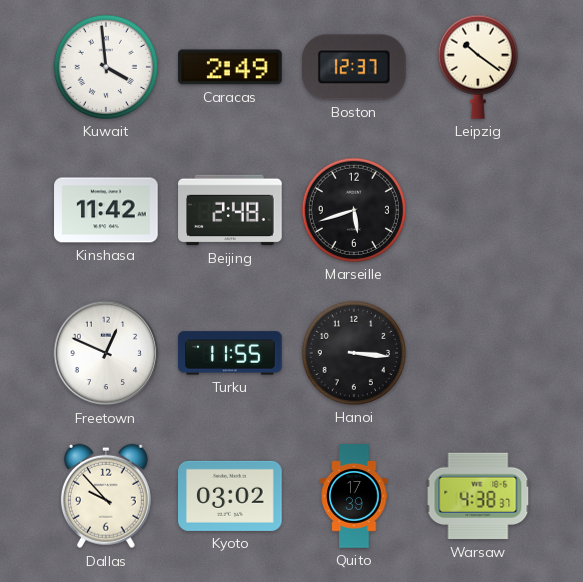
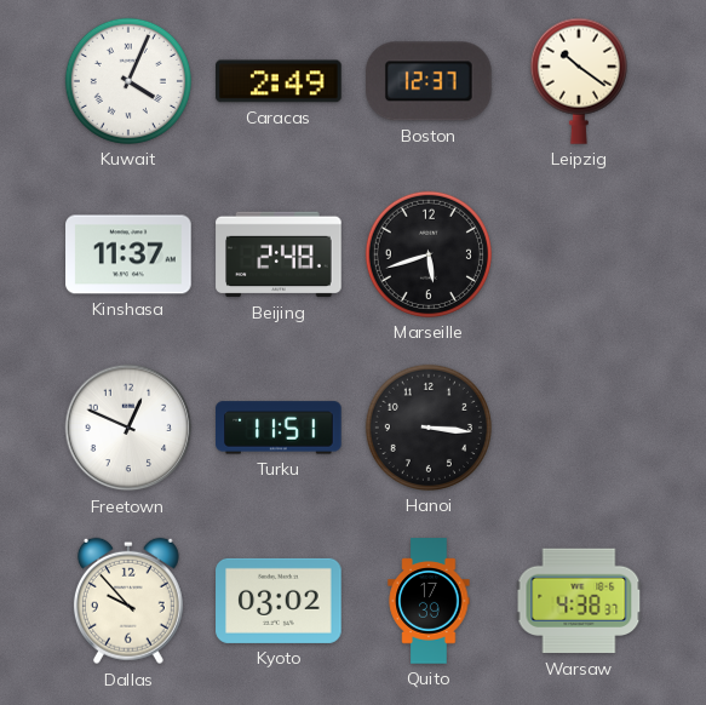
Kuwait: 3:59 -> 4:04 (128, 81)
Kinshasa: 11:42 -> 11:37 (128, 254)
Turku: 11:55 -> 11:51 (279, 428)
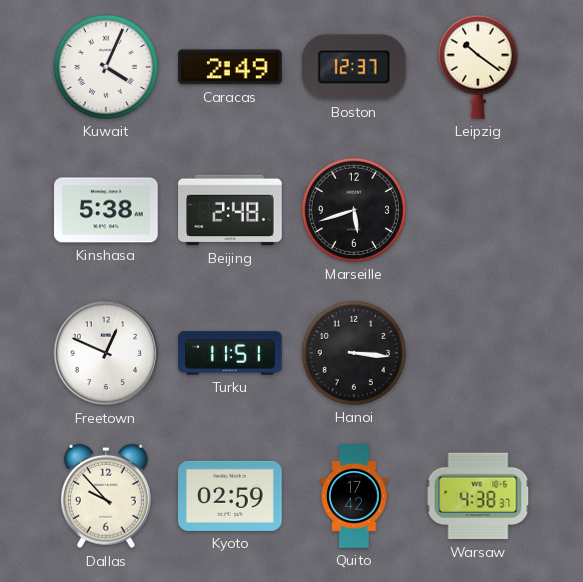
Kinshasa: 11:37 -> 5:38 (106, 210)
Kyoto: 03:02 -> 02:59 (230, 496)
Quito: 17:39 -> 17:42 (354, 496)
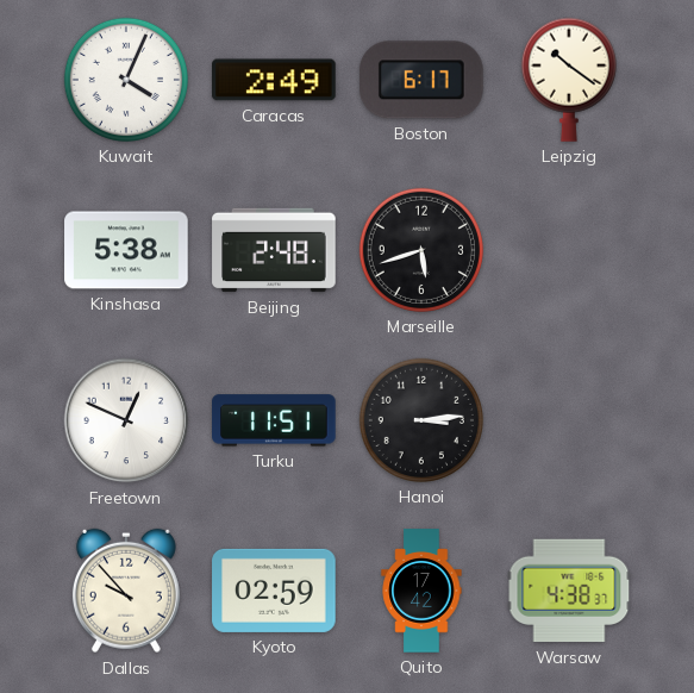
Boston: 12:37 -> 6:17 (423, 80)
Hanoi: 3:16 -> 3:14 (421, 420)
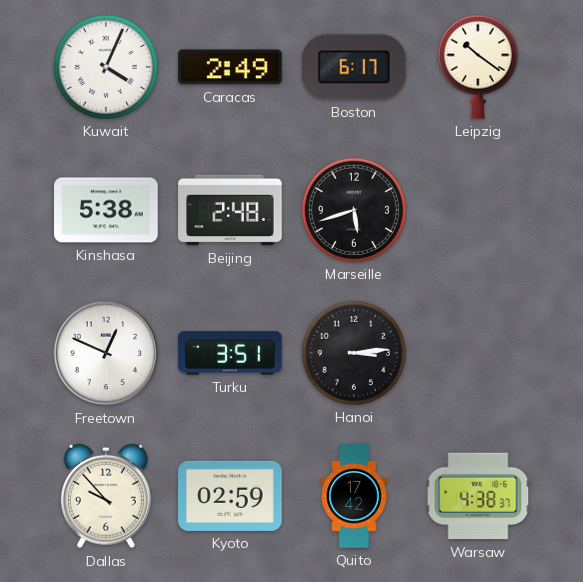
Turku: 11:51 -> 3:51 (230, 353)
